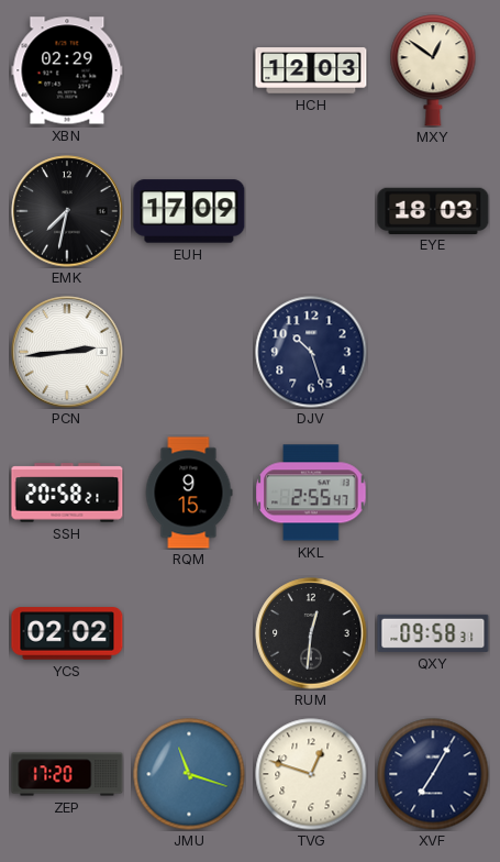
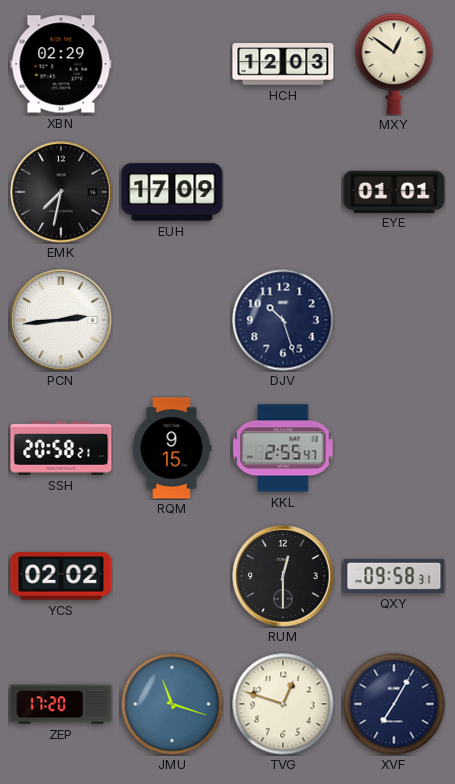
EYE: 18:03 -> 01:01 (394, 191)
RUM: 12:31 -> 12:30 (283, 576)
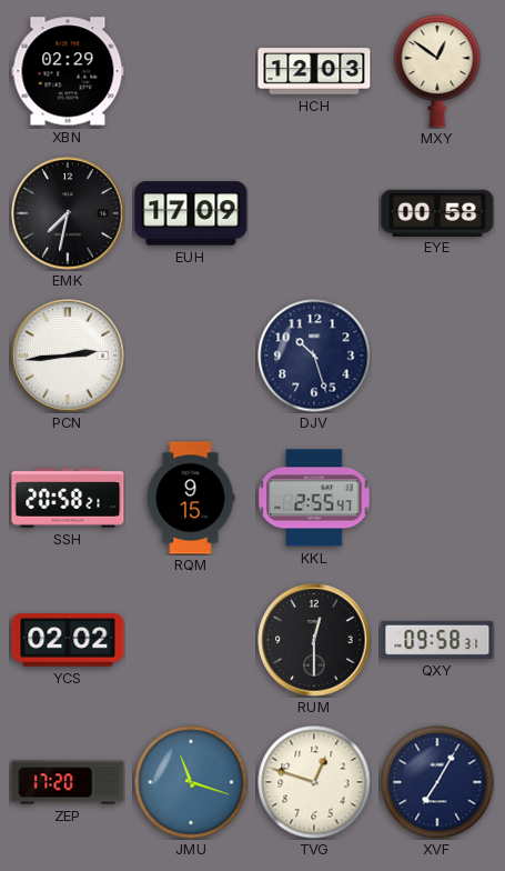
EYE: 01:01 -> 00:58 (437, 212)
